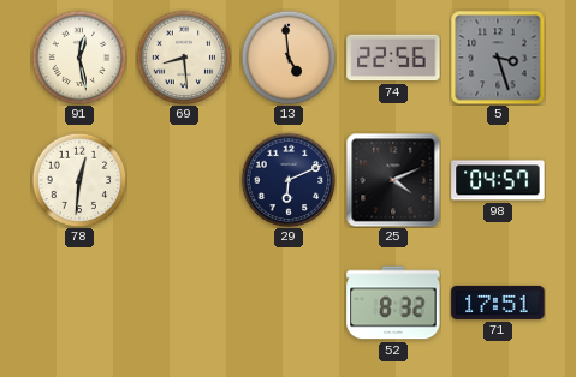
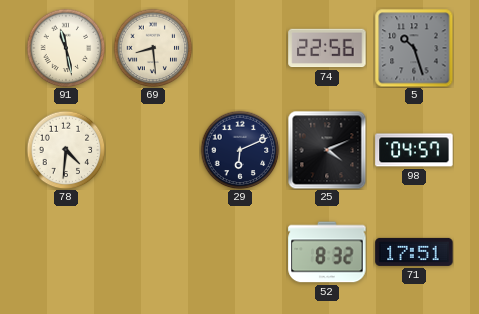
91: 12:28 -> 11:28 (66, 48)
13: 4:59 -> none (289, 58)
5: 3:27 -> 10:27 (414, 48)
78: 12:31 -> 4:31 (66, 150)
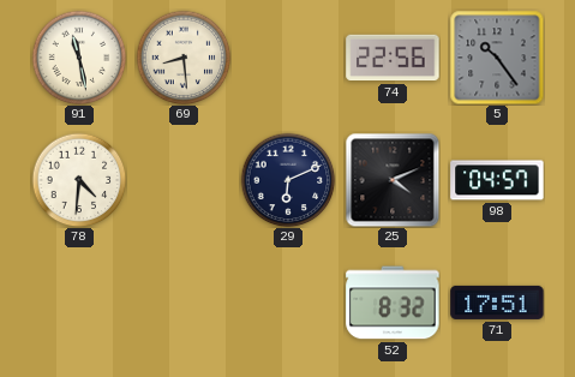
5: 10:27 -> 10:24 (497, 58)
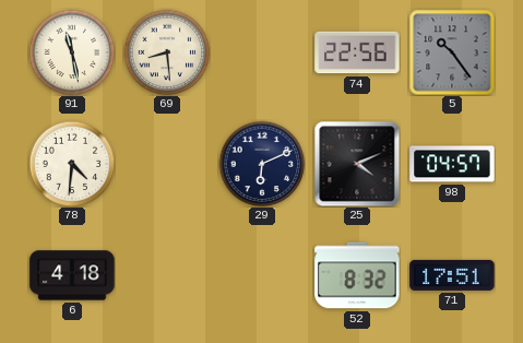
6: none -> 4:18 (72, 275)
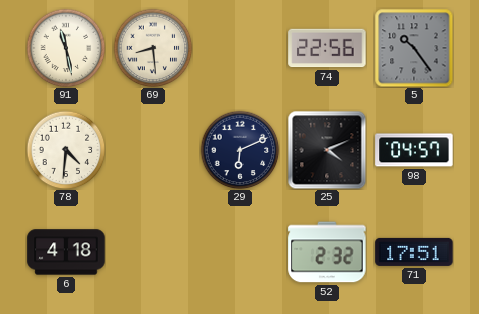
52: 8:32 -> 2:32 (327, 252)
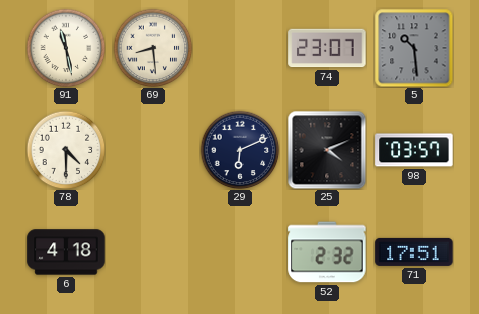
74: 22:56 -> 23:07 (327, 48)
5: 10:24 -> 10:29 (414, 48)
78: 4:31 -> 4:30 (66, 150)
98: 04:57 -> 03:57 (414, 150)
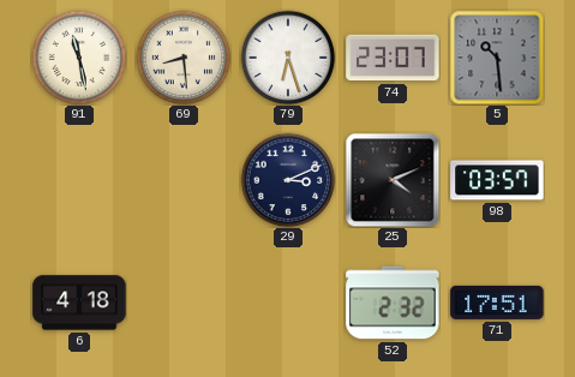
79: none -> 6:27 (288, 58)
78: 4:30 -> none (66, 150)
29: 6:11 -> 3:11 (288, 180)
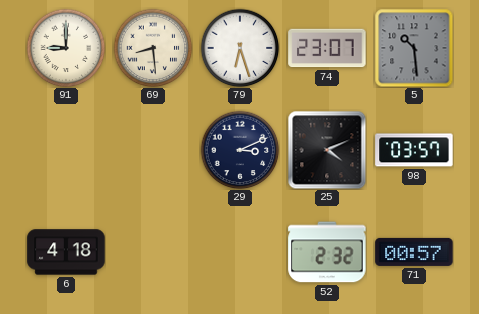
91: 11:28 -> 9:00 (66, 48)
71: 17:51 -> 00:57 (414, 252)
